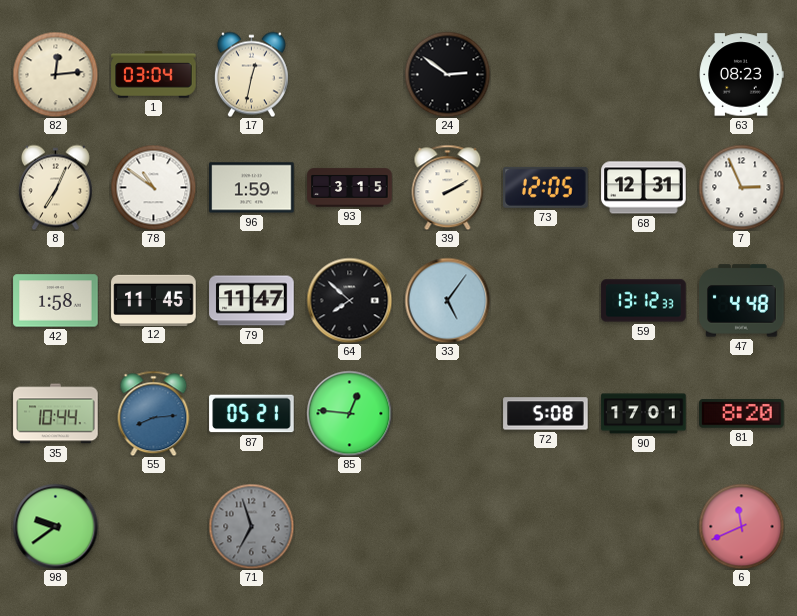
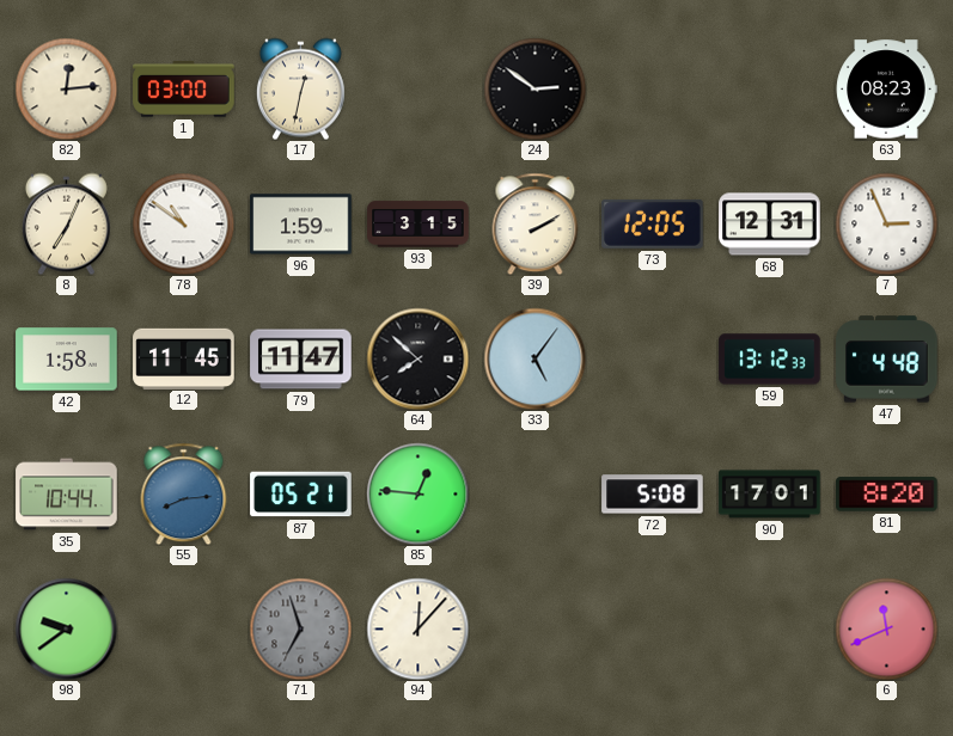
1: 03:04 -> 03:00 (184, 90)
94: none -> 12:07 (417, 628)
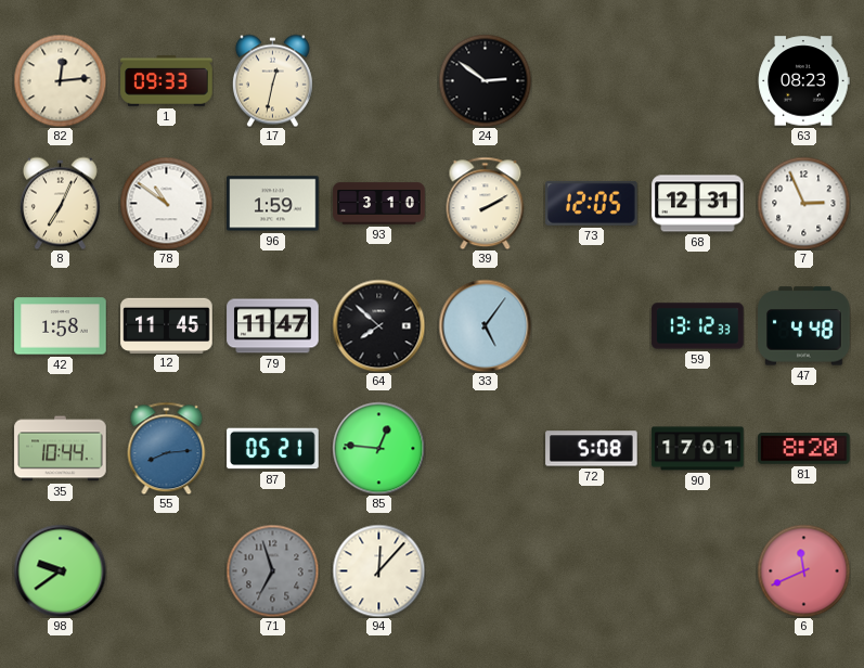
1: 03:00 -> 09:33 (167, 81)
93: 3:15 -> 3:10 (379, 204)
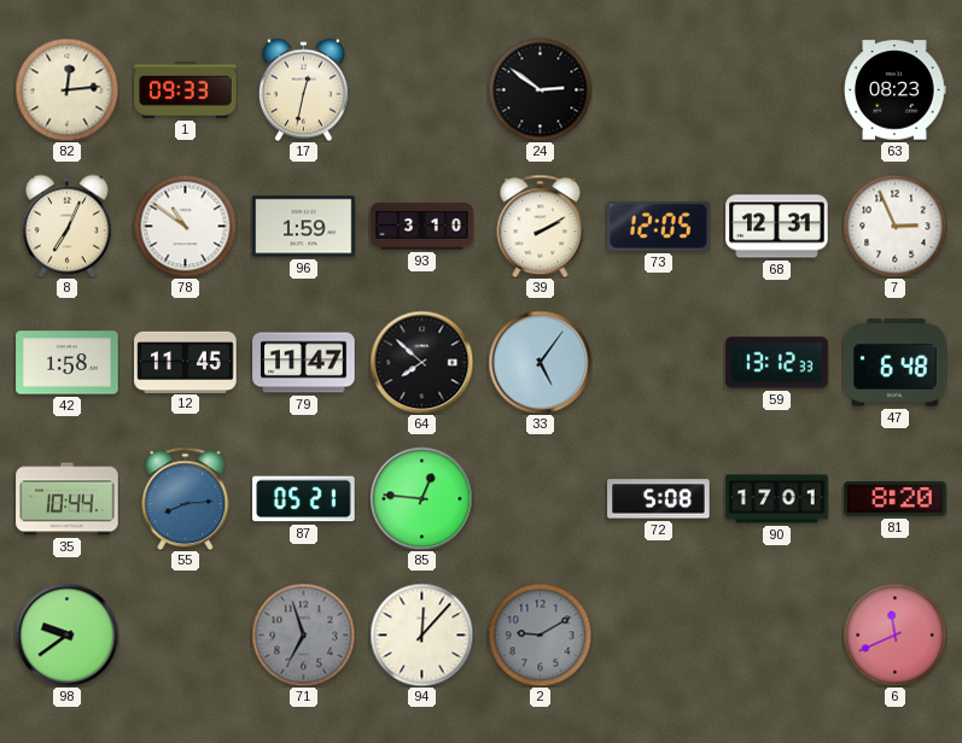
47: 4:48 -> 6:48 (896, 363)
2: none -> 9:10 (540, 634)
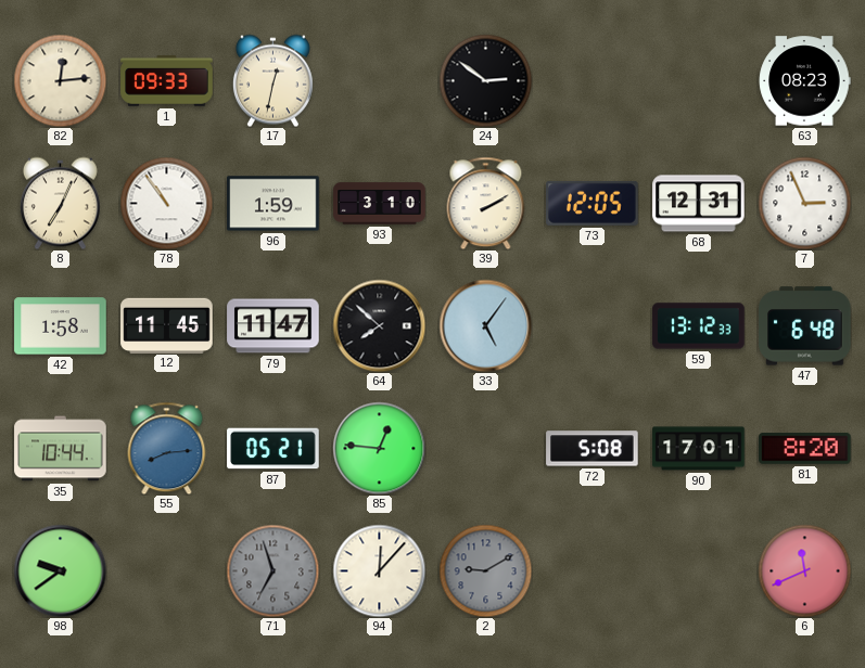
78: 10:51 -> 10:54 (166, 203)
